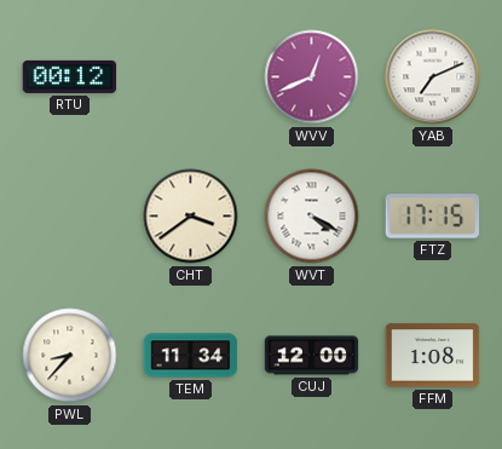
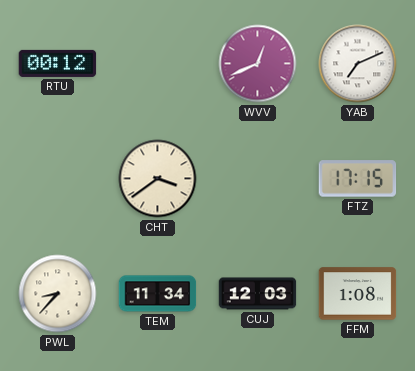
WVT: 4:20 -> none (312, 217)
CUJ: 12:00 -> 12:03 (258, 294)
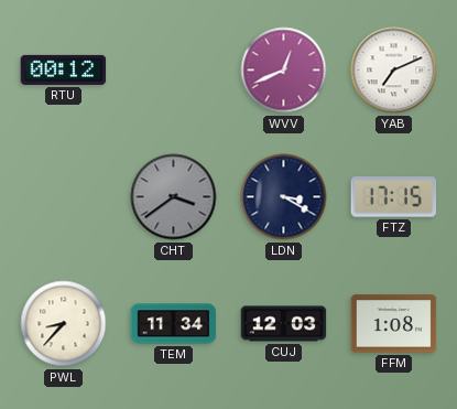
CHT dial: cream -> grey (174, 197)
LDN: none -> 3:20 (284, 197)
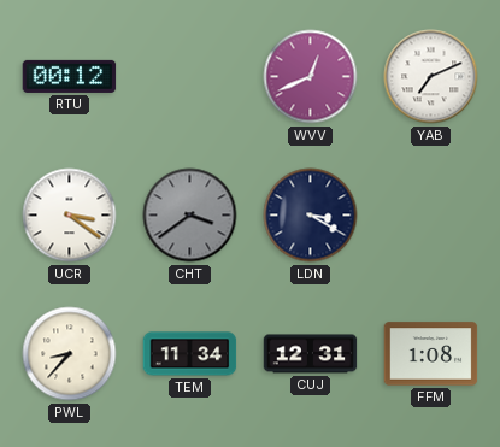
UCR: none -> 3:21 (70, 216)
FTZ: 17:15 -> none (394, 197)
CUJ: 12:03 -> 12:31 (311, 354)
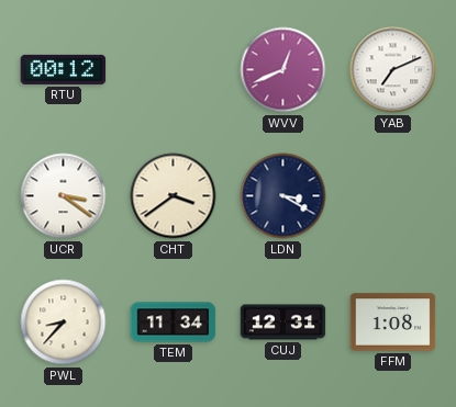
CHT dial: grey -> cream (174, 196)
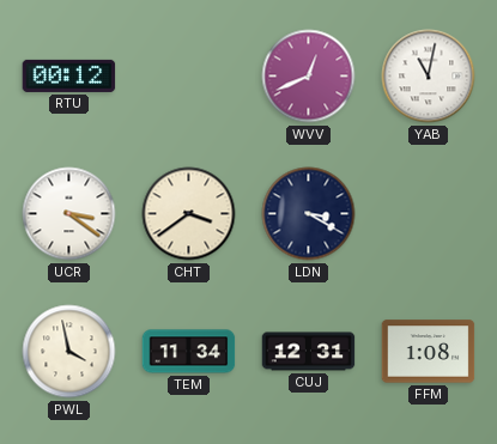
YAB: 7:11 -> 11:02 (429, 77)
PWL: 8:37 -> 3:58 (69, 352)
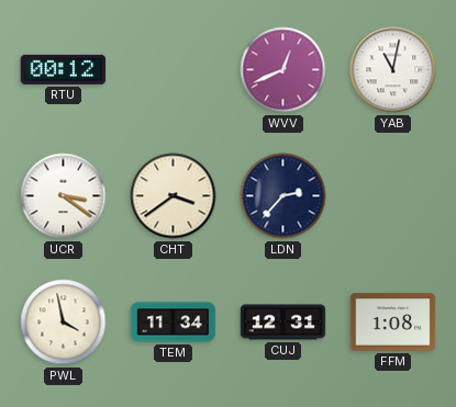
LDN: 3:20 -> 2:37 (283, 196)
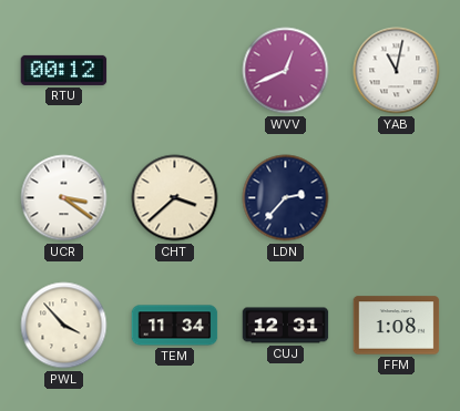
CHT: 3:39 -> 3:38 (175, 198)
PWL: 3:58 -> 3:53 (64, 326)
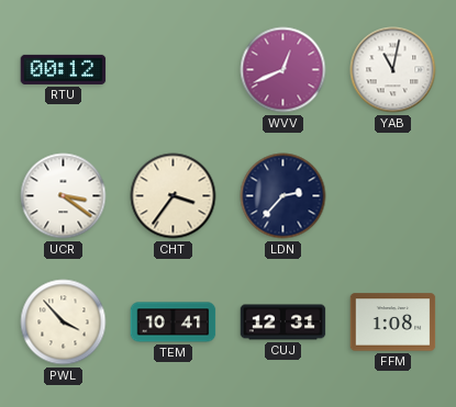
CHT: 3:38 -> 3:36 (174, 196)
TEM: 11:34 -> 10:41 (174, 323)
